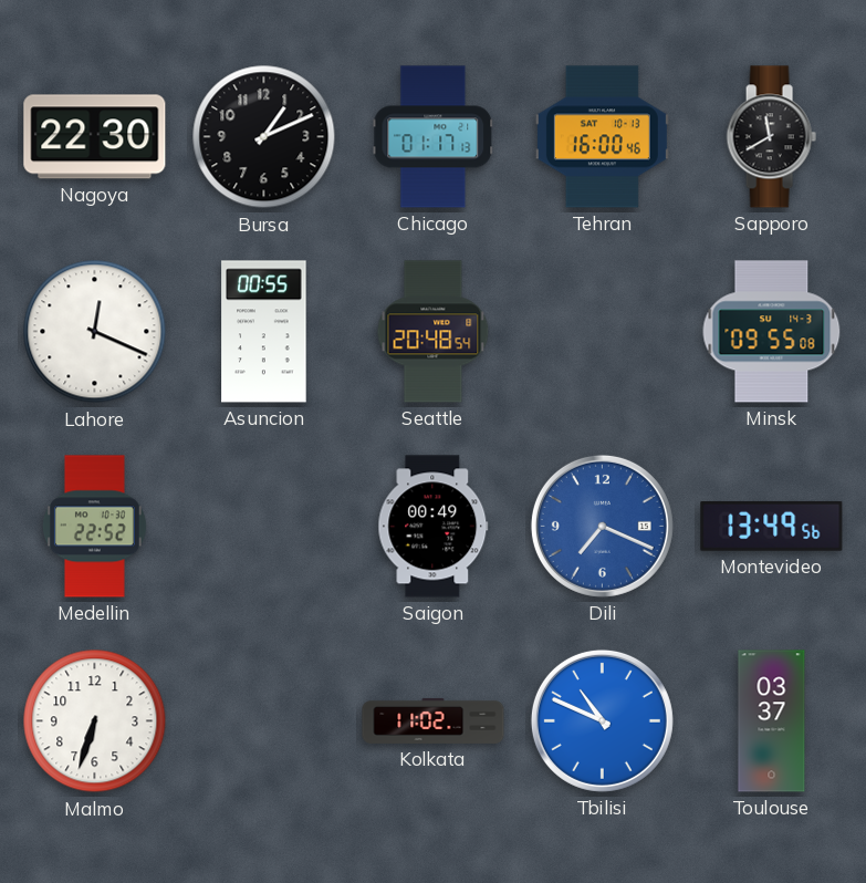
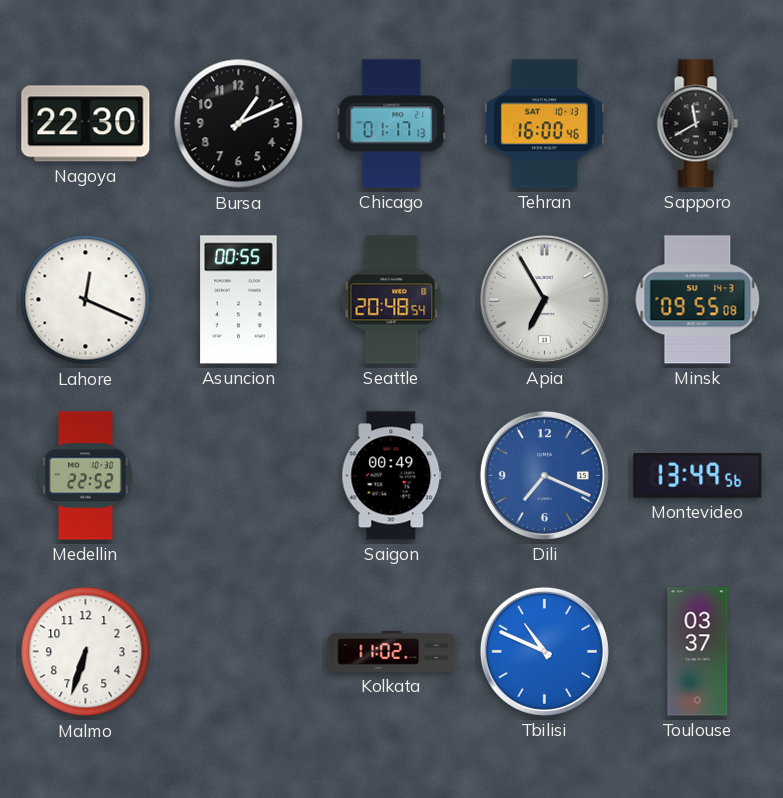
Apia: none -> 6:55 (544, 299)
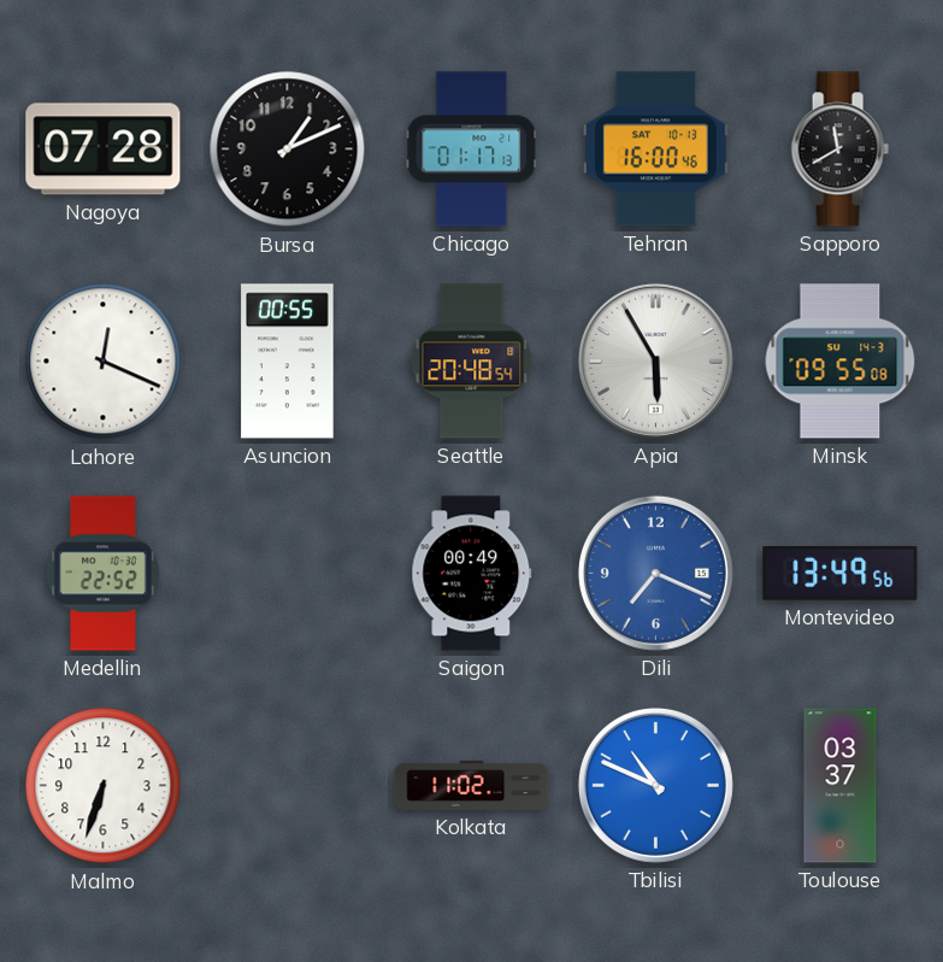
Nagoya: 22:30 -> 07:28 (104, 149)
Apia: 6:55 -> 5:55 (655, 360)
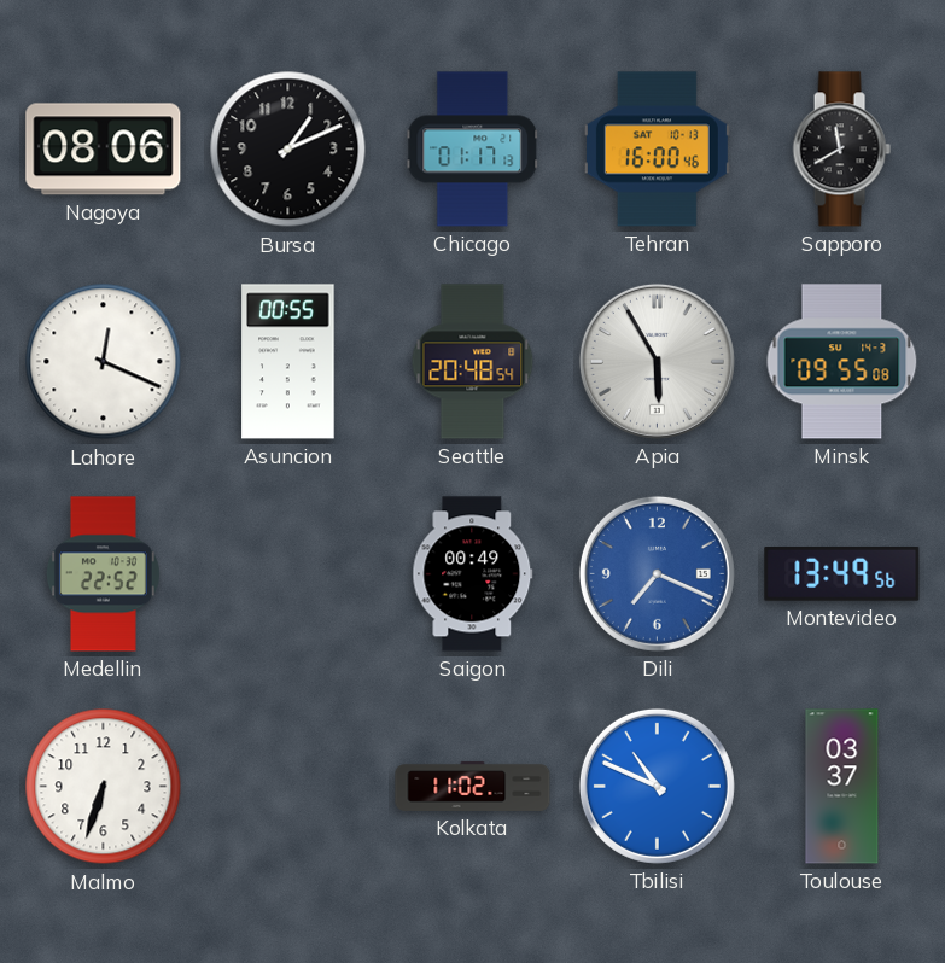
Nagoya: 07:28 -> 08:06 (104, 150)
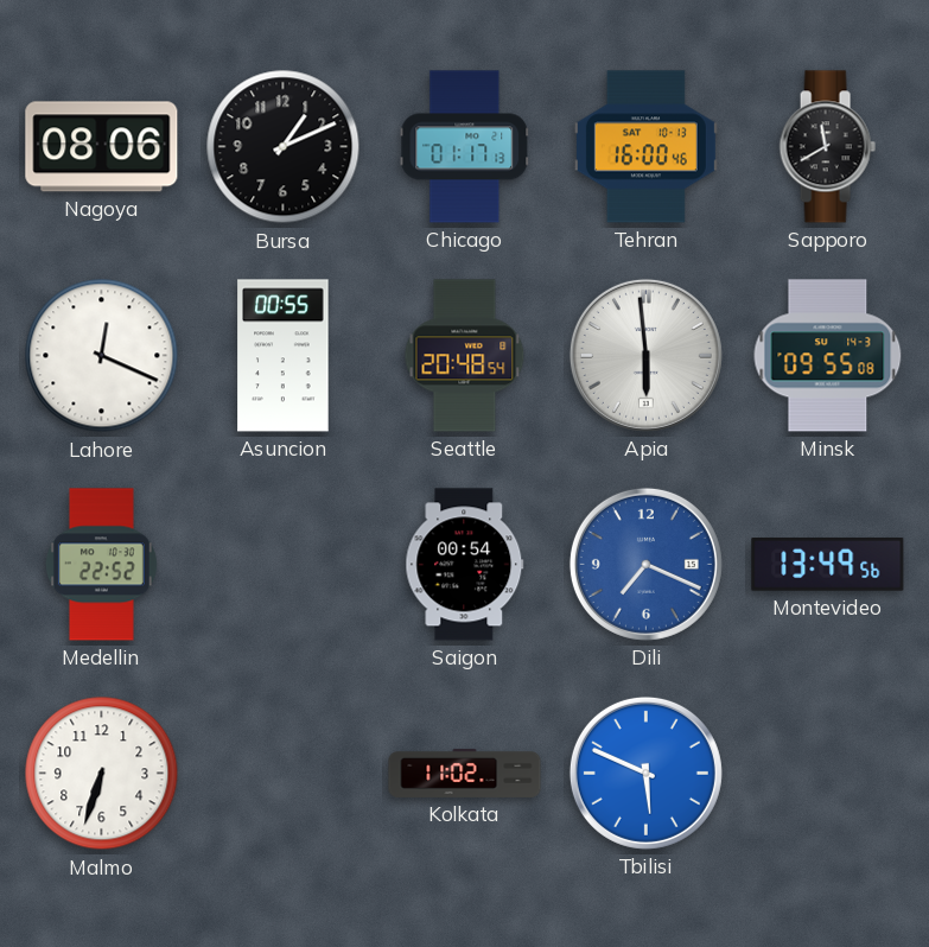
Apia: 5:55 -> 5:59 (645, 355)
Saigon: 00:49 -> 00:54 (465, 565)
Tbilisi: 10:49 -> 5:49 (645, 773)
Toulouse: 03:37 -> none (842, 787)
